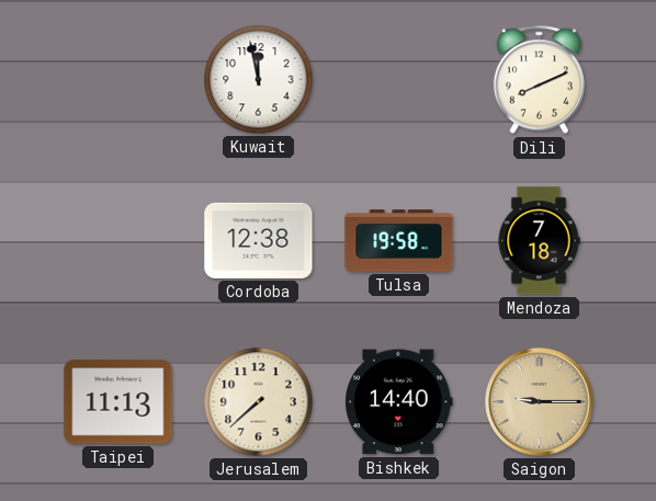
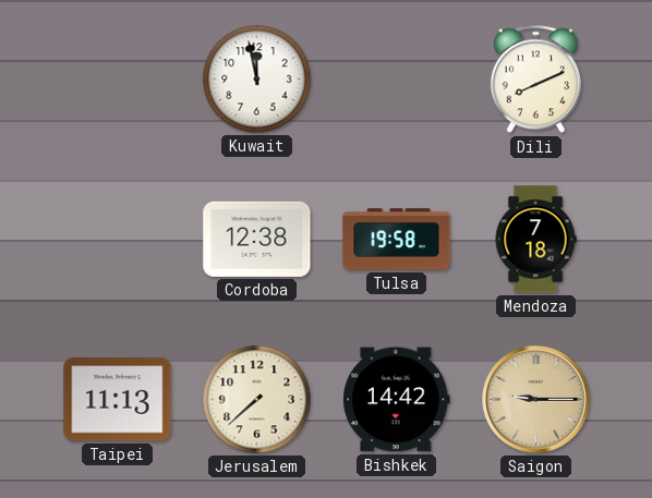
Bishkek: 14:40 -> 14:42 (397, 400)
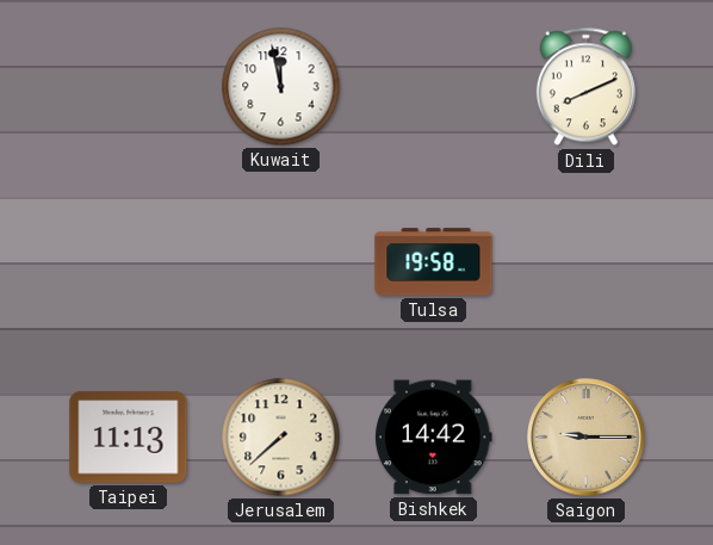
Cordoba: 12:38 -> none (257, 239)
Mendoza: 7:18 -> none (535, 240)
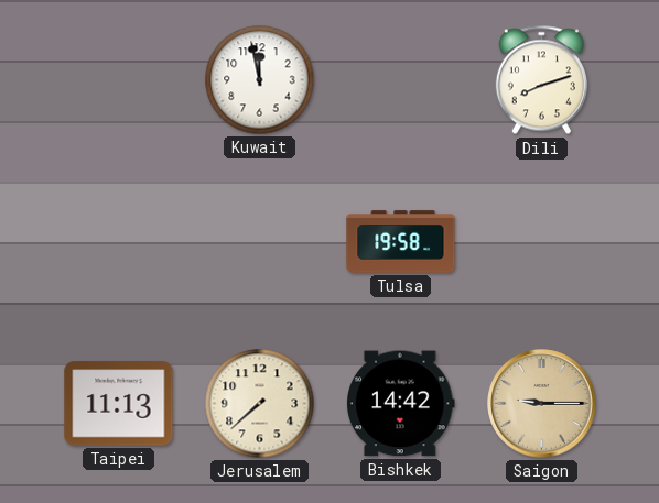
Dili: 8:11 -> 8:12 (541, 80)
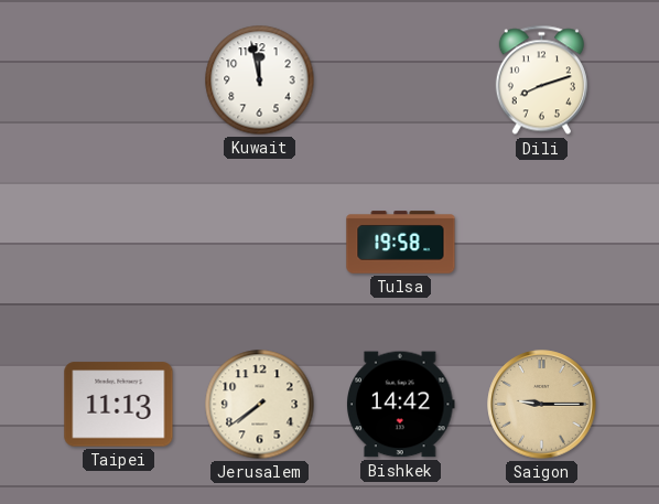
Jerusalem: 7:38 -> 7:39 (260, 405)
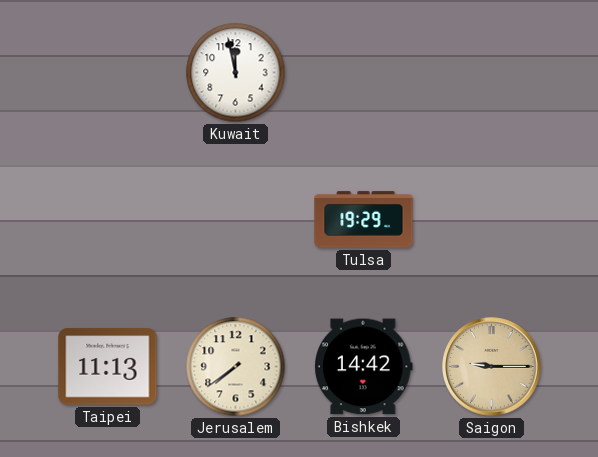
Dili: 8:12 -> none (541, 81)
Tulsa: 19:58 -> 19:29 (364, 220)
